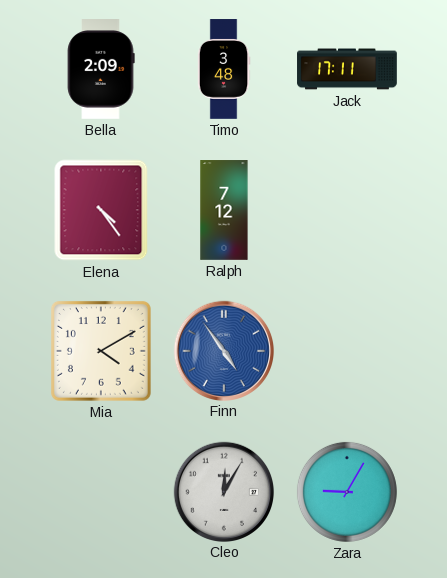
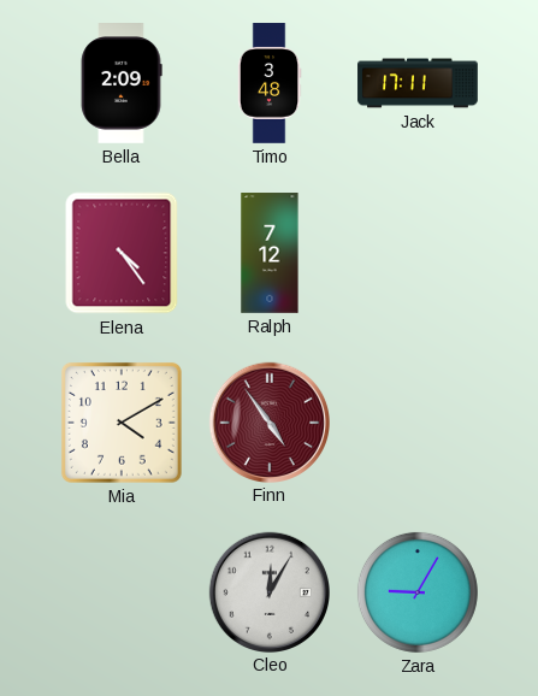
Finn dial: blue -> burgundy (268, 421)
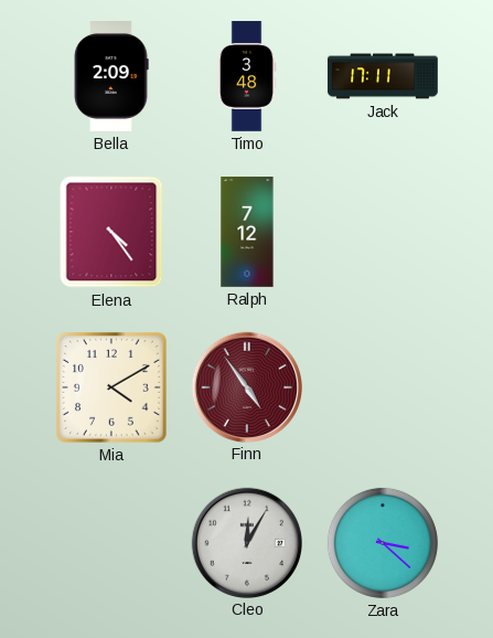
Zara: 9:05 -> 3:22 (383, 543)
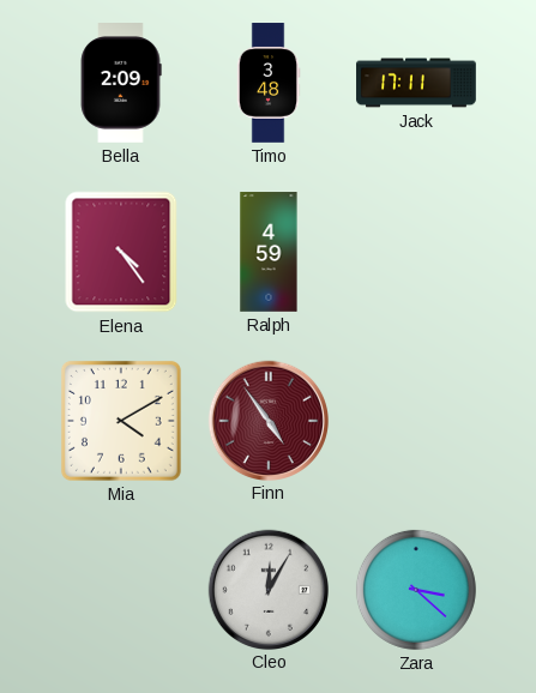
Ralph: 7:12 -> 4:59 (269, 252)
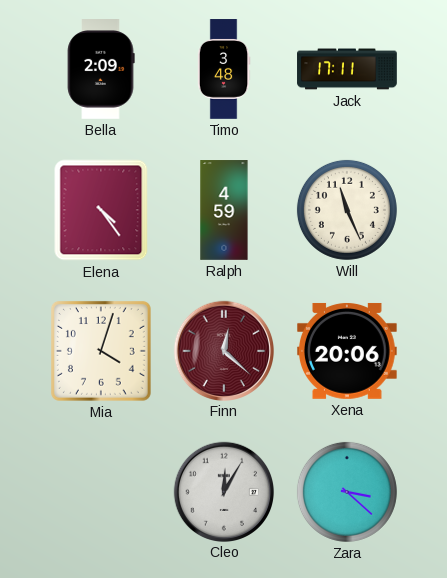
Will: none -> 11:26 (347, 210)
Mia: 4:10 -> 4:03 (101, 351)
Finn: 4:54 -> 12:22 (223, 350)
Xena: none -> 20:06 (348, 351)
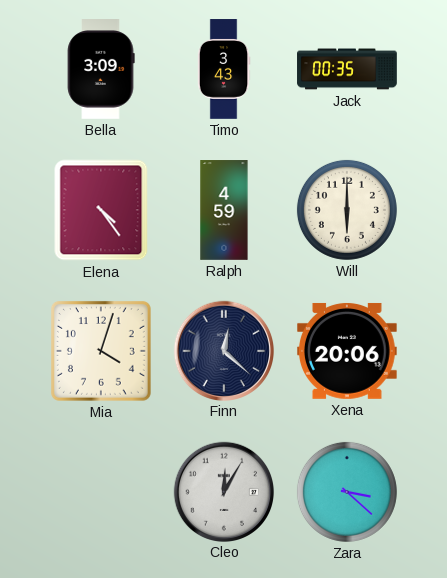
Bella: 2:09 -> 3:09 (101, 69)
Timo: 3:48 -> 3:43 (224, 69)
Jack: 17:11 -> 00:35 (347, 69)
Will: 11:26 -> 6:00 (347, 210)
Finn dial: burgundy -> navy (223, 350)
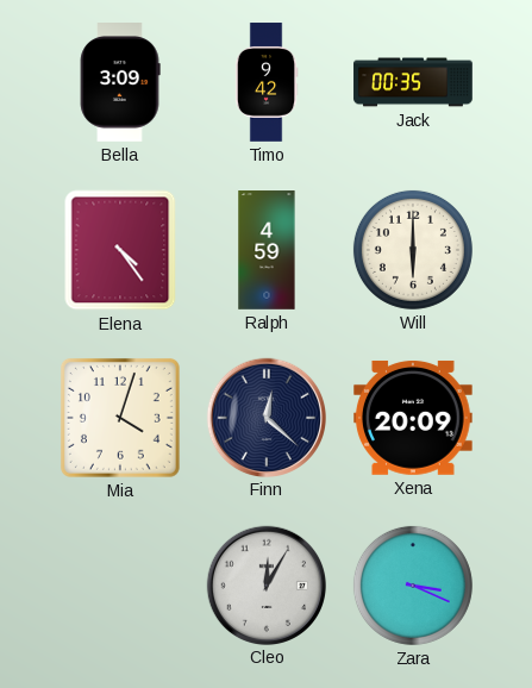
Timo: 3:43 -> 9:42 (267, 82)
Xena: 20:06 -> 20:09 (414, 418)
Zara: 3:22 -> 3:19 (413, 586)
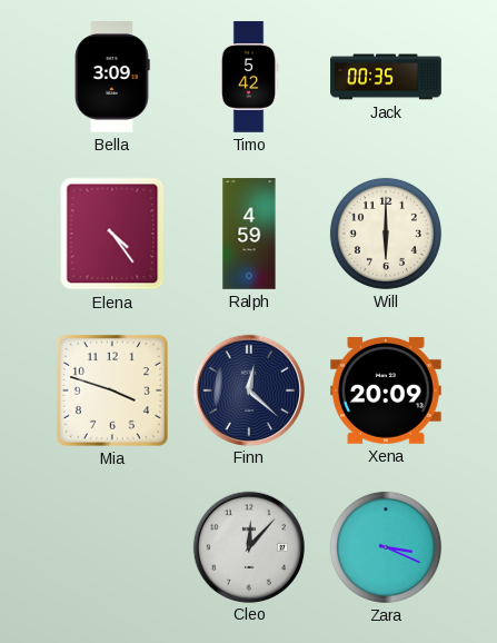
Timo: 9:42 -> 5:42 (249, 77)
Mia: 4:03 -> 3:48 (112, 390)
Cleo: 12:05 -> 12:07 (248, 546)
